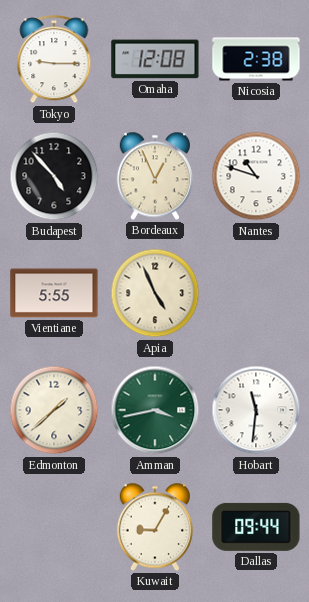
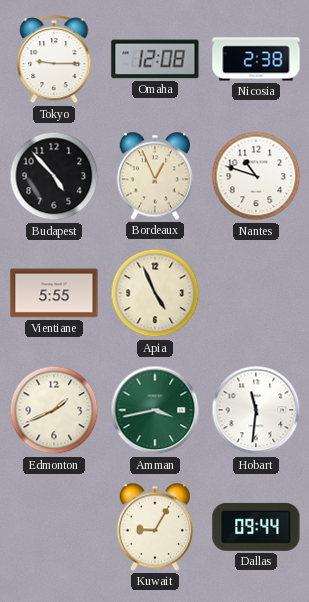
Edmonton: 1:38 -> 1:41 (54, 410)
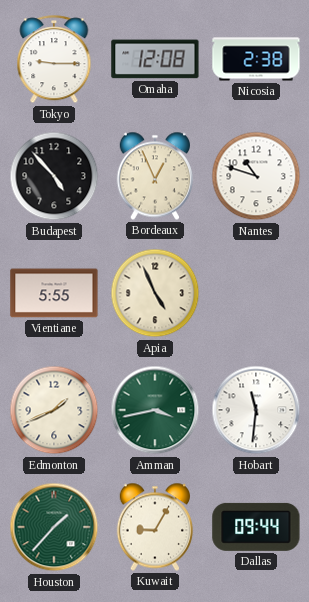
Houston: none -> 1:37 (54, 527)
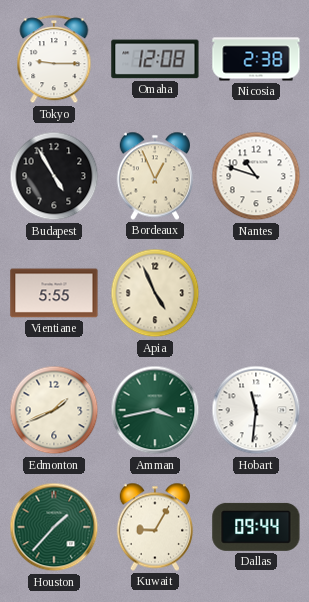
Budapest: 4:53 -> 4:55 (54, 176)
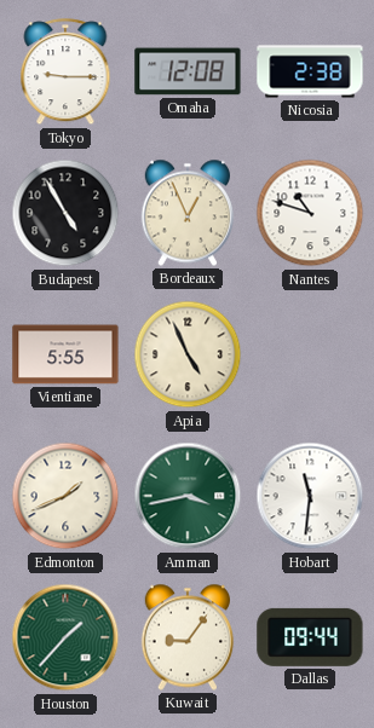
Kuwait: 9:05 -> 9:06 (186, 637)
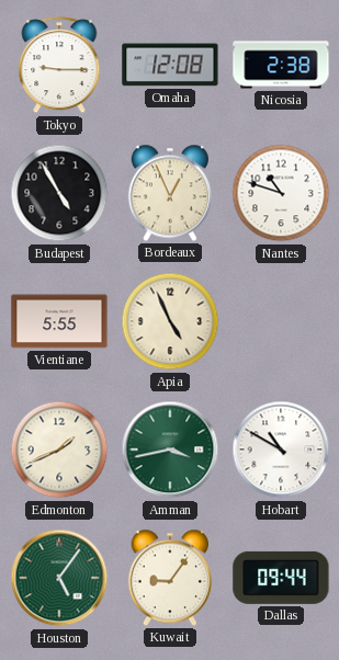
Hobart: 11:31 -> 10:50 (281, 450)
Houston: 1:37 -> 5:06 (59, 578)
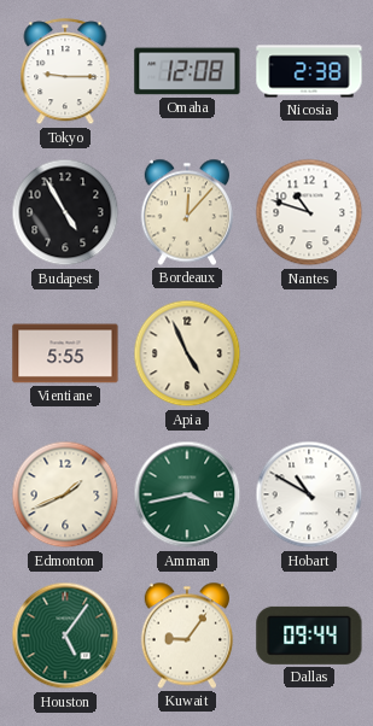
Bordeaux: 12:56 -> 12:07 (186, 212)
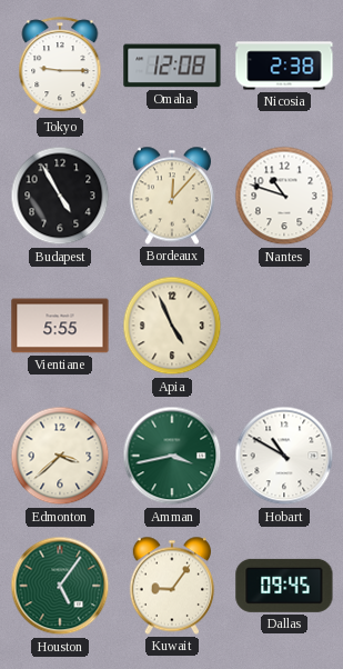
Edmonton: 1:41 -> 3:38 (60, 456)
Dallas: 09:44 -> 09:45 (284, 586)
